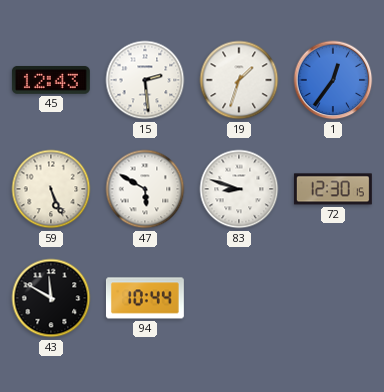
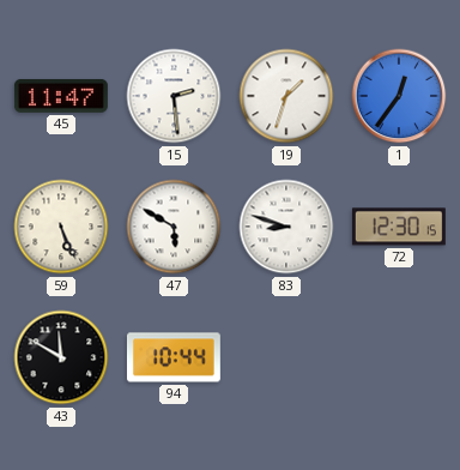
45: 12:43 -> 11:47 (61, 96)
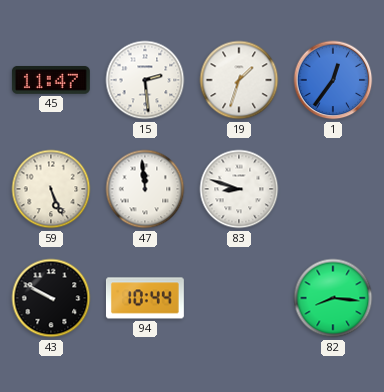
47: 5:50 -> 11:59 (145, 189)
72: 12:30 -> none (399, 227)
43: 11:50 -> 9:50 (51, 298)
82: none -> 8:16 (333, 298)
